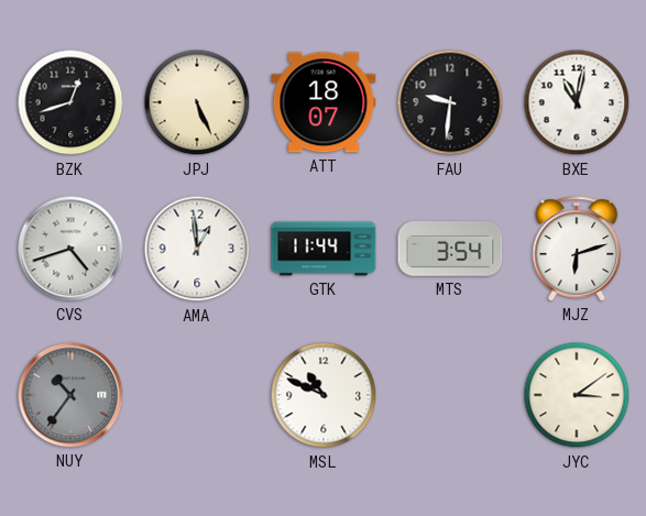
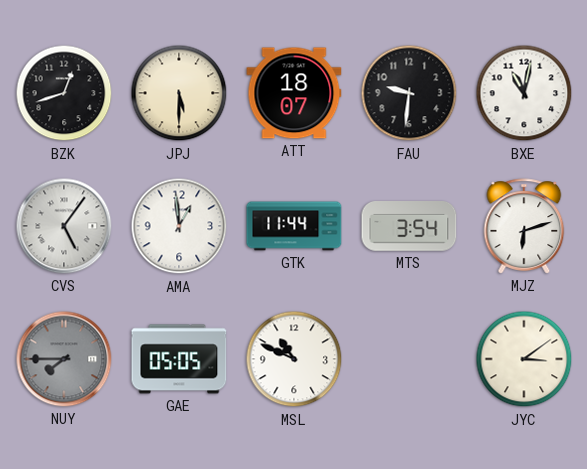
JPJ: 5:26 -> 5:30 (179, 93)
CVS: 4:42 -> 5:06 (64, 226)
NUY: 10:36 -> 7:45 (64, 359)
GAE: none -> 05:05 (179, 359)
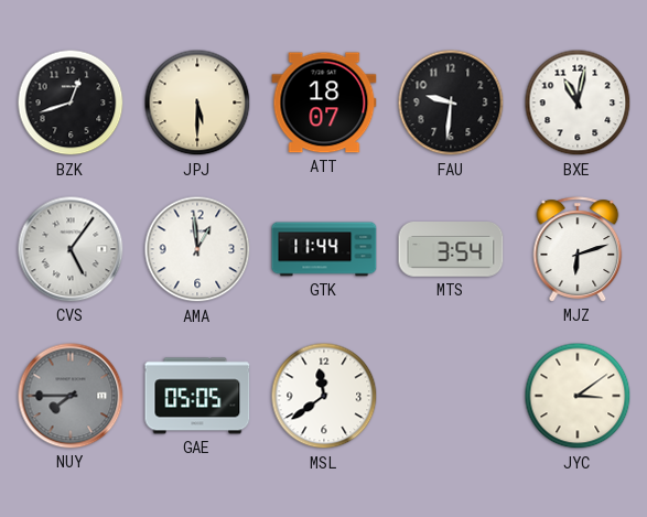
MSL: 10:49 -> 11:39 (324, 396)
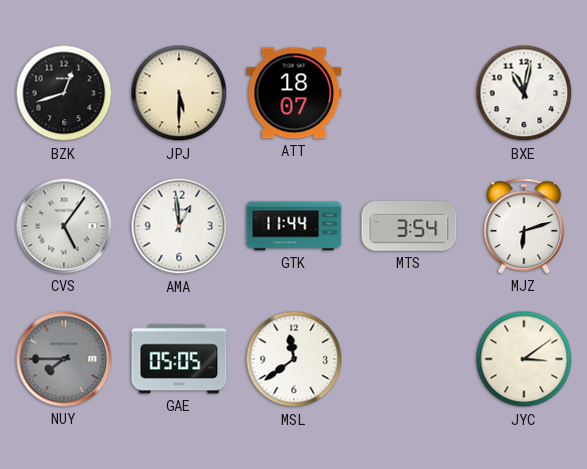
FAU: 9:31 -> none (451, 103)
